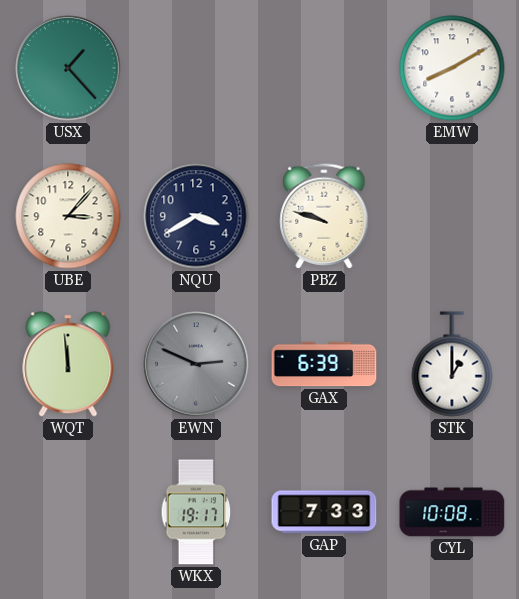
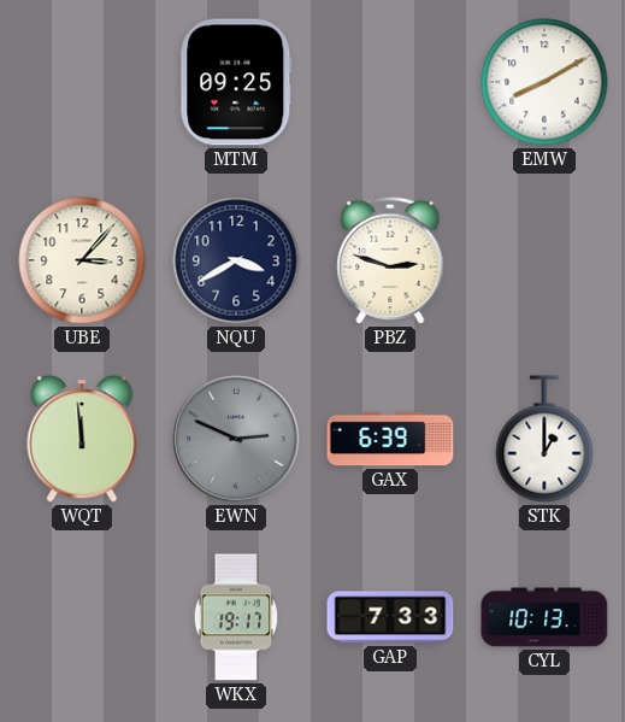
USX: 1:23 -> none (68, 68)
MTM: none -> 09:25 (236, 82)
PBZ: 9:48 -> 2:48 (390, 260)
CYL: 10:08 -> 10:13 (544, 617)
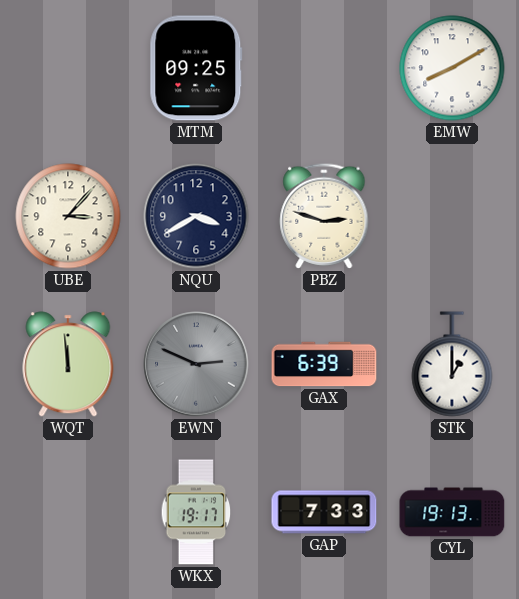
CYL: 10:13 -> 19:13 (452, 512)
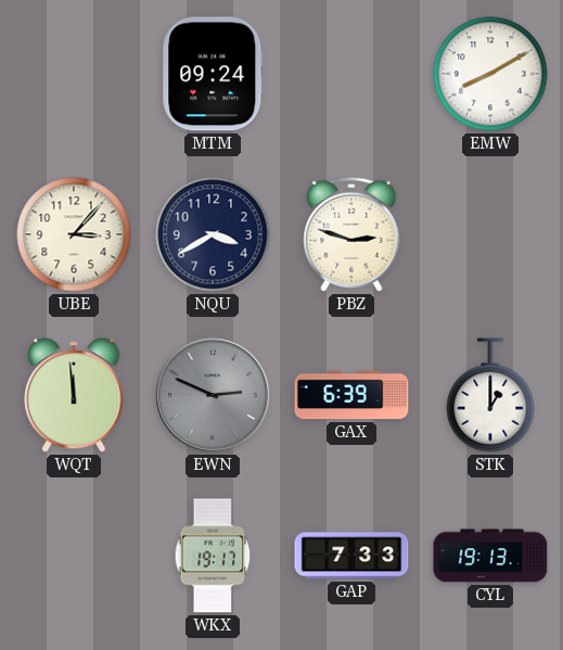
MTM: 09:25 -> 09:24 (213, 74)
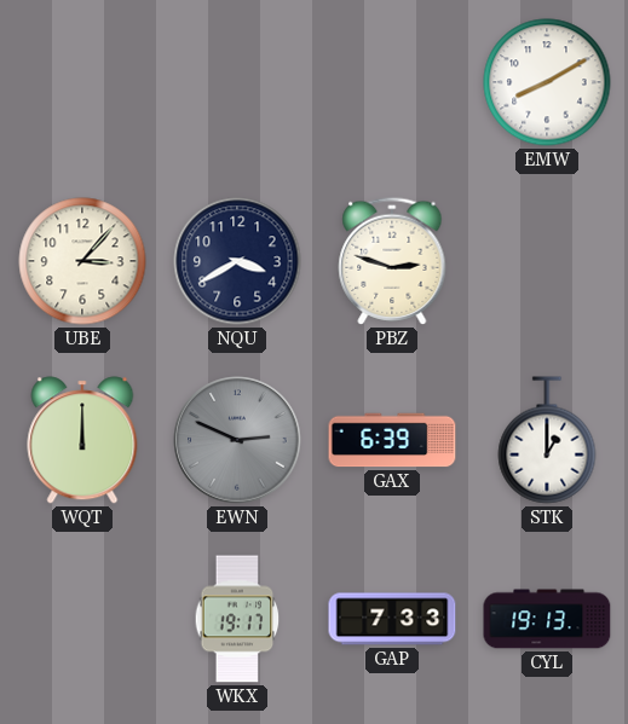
MTM: 09:24 -> none (213, 74)
WQT: 11:59 -> 12:00 (82, 440)
